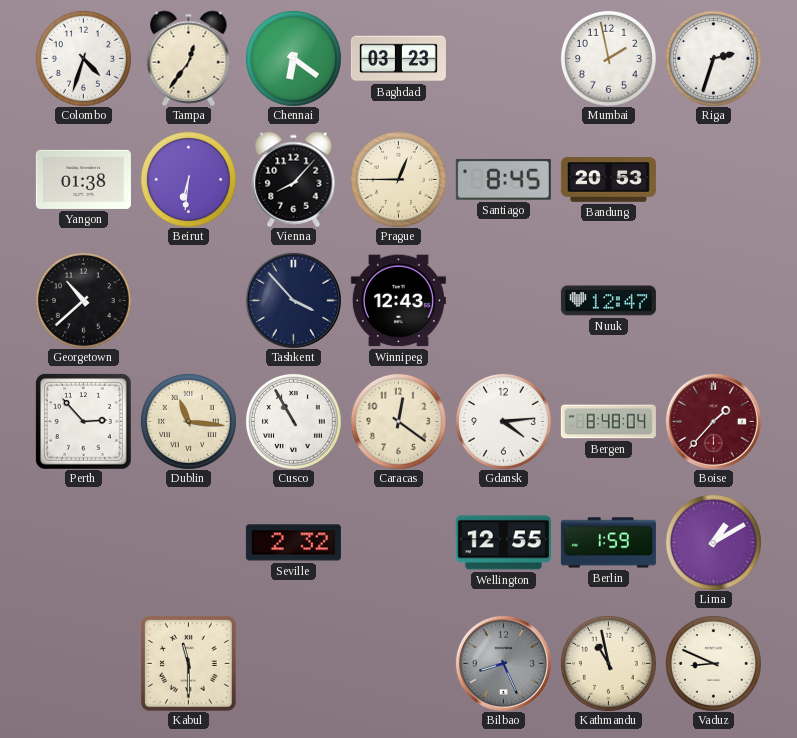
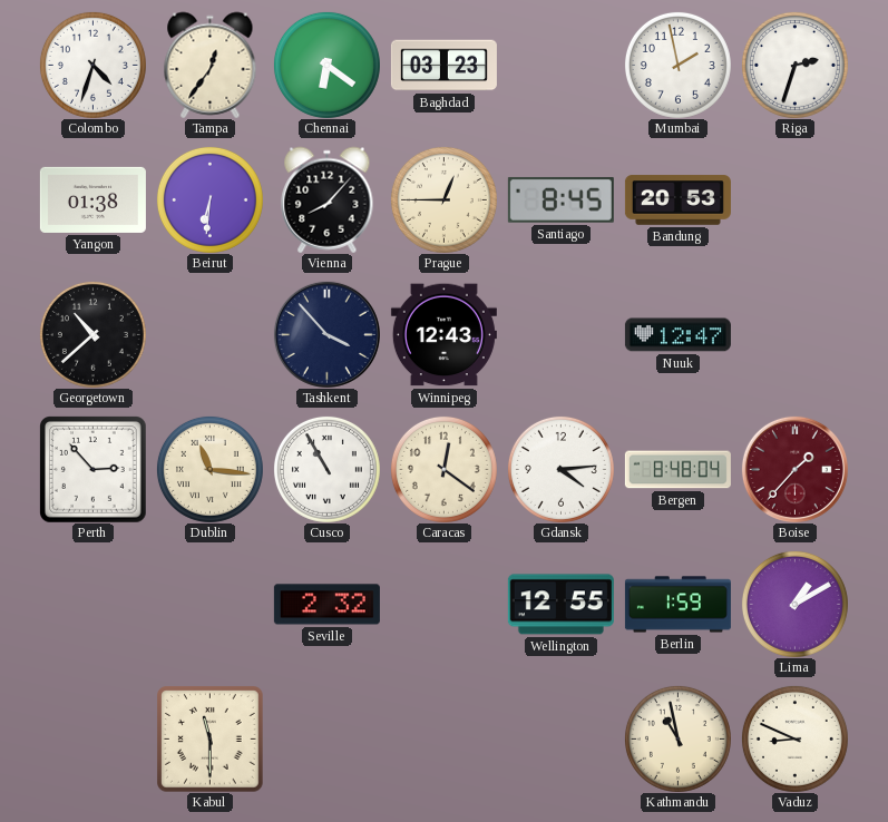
Bilbao: 8:26 -> none (503, 663)
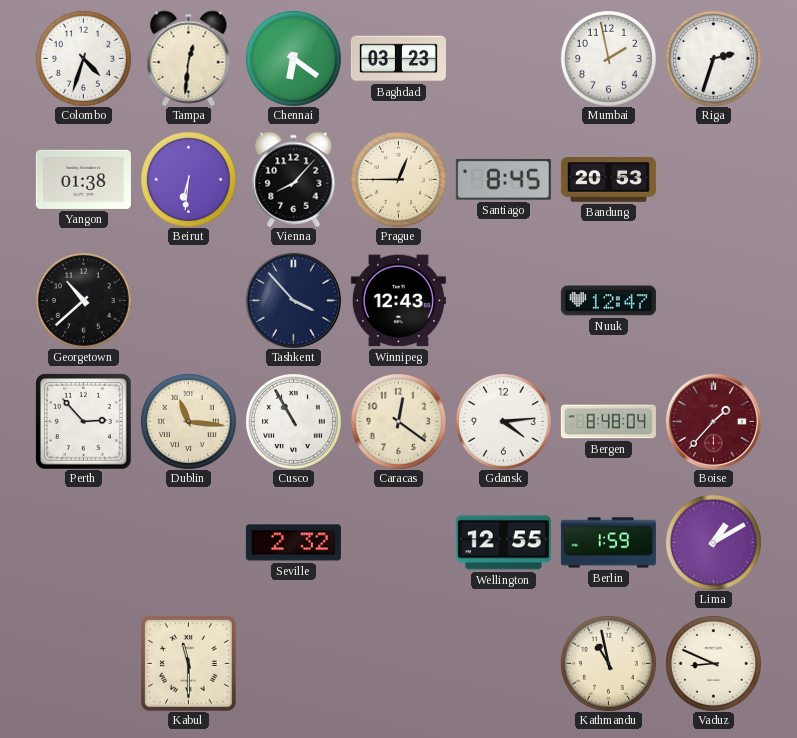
Tampa: 12:36 -> 12:31 (189, 58)
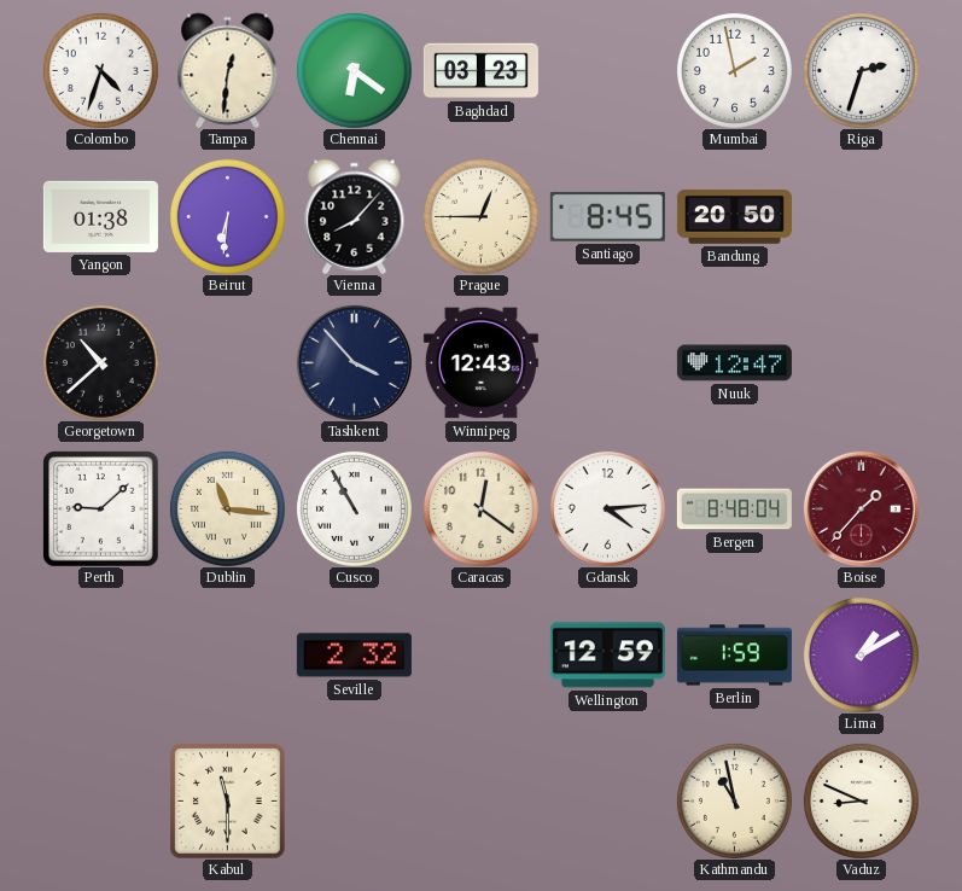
Bandung: 20:53 -> 20:50 (734, 217)
Perth: 2:53 -> 9:08 (101, 509)
Wellington: 12:55 -> 12:59 (607, 656)
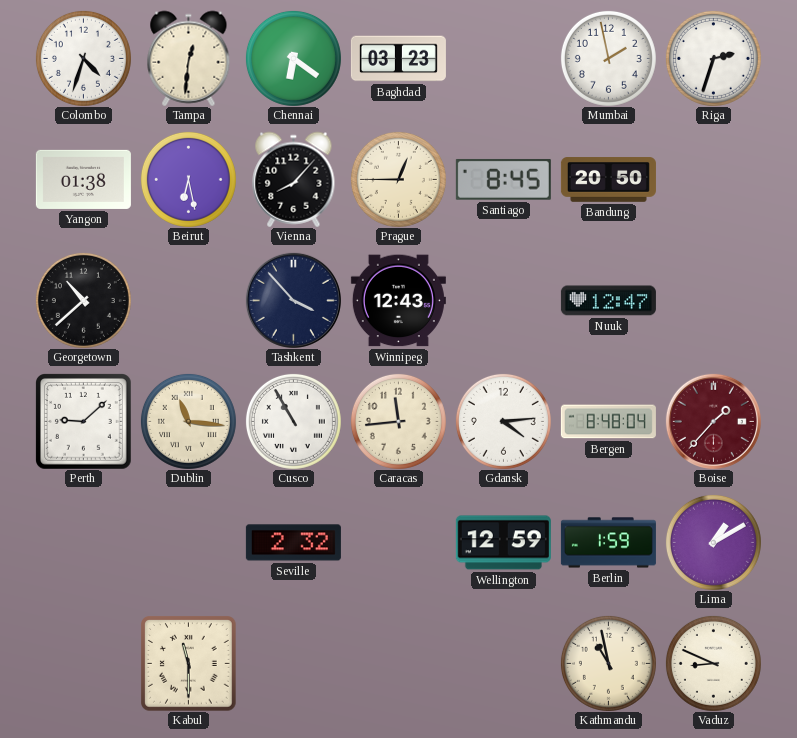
Beirut: 6:31 -> 6:28 (188, 179)
Caracas: 12:21 -> 11:44 (398, 421)
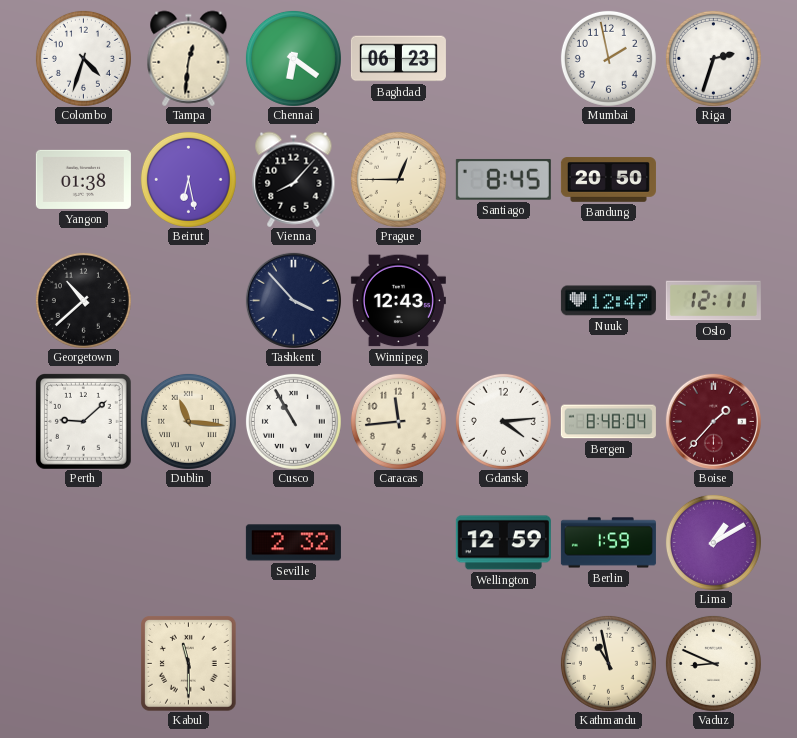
Baghdad: 03:23 -> 06:23 (398, 59)
Oslo: none -> 12:11 (713, 301)
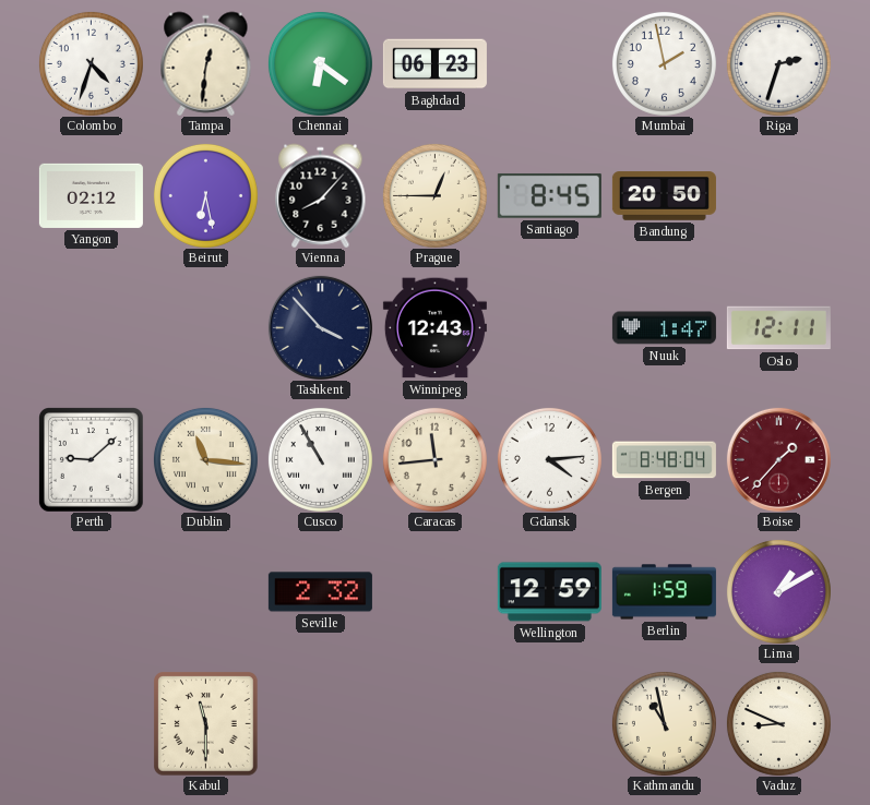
Yangon: 01:38 -> 02:12 (91, 195)
Georgetown: 10:38 -> none (83, 300)
Nuuk: 12:47 -> 1:47 (664, 328)
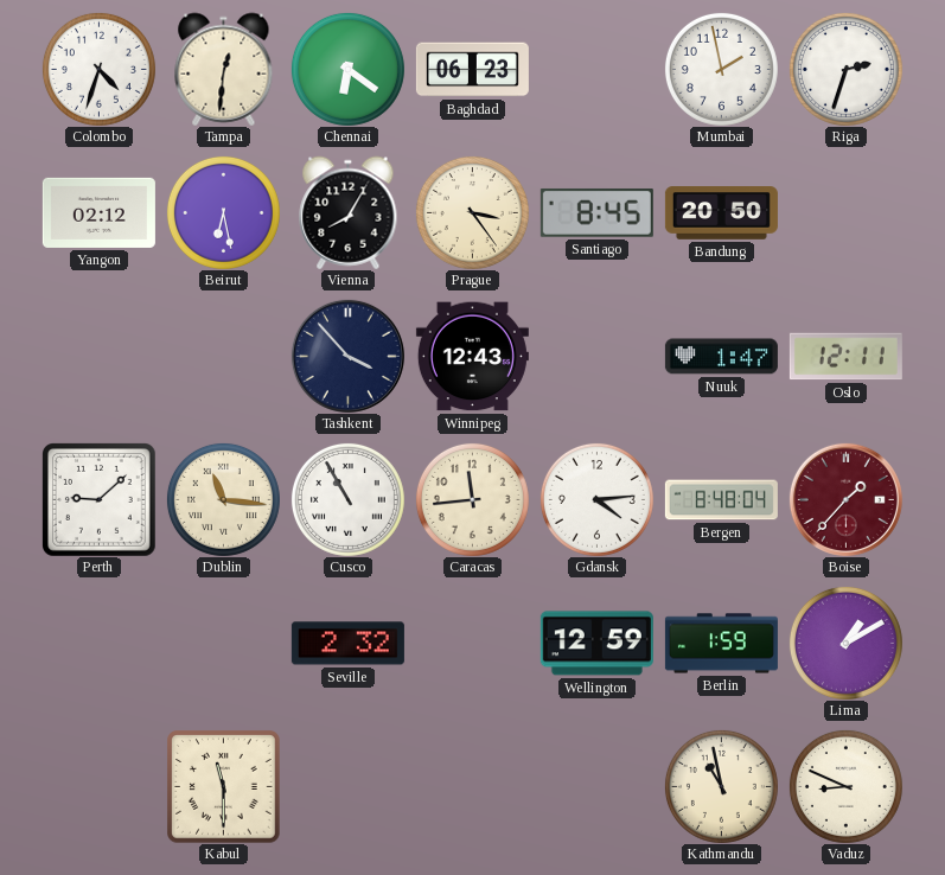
Vienna: 8:07 -> 8:05 (349, 212)
Prague: 12:45 -> 3:24 (472, 212)
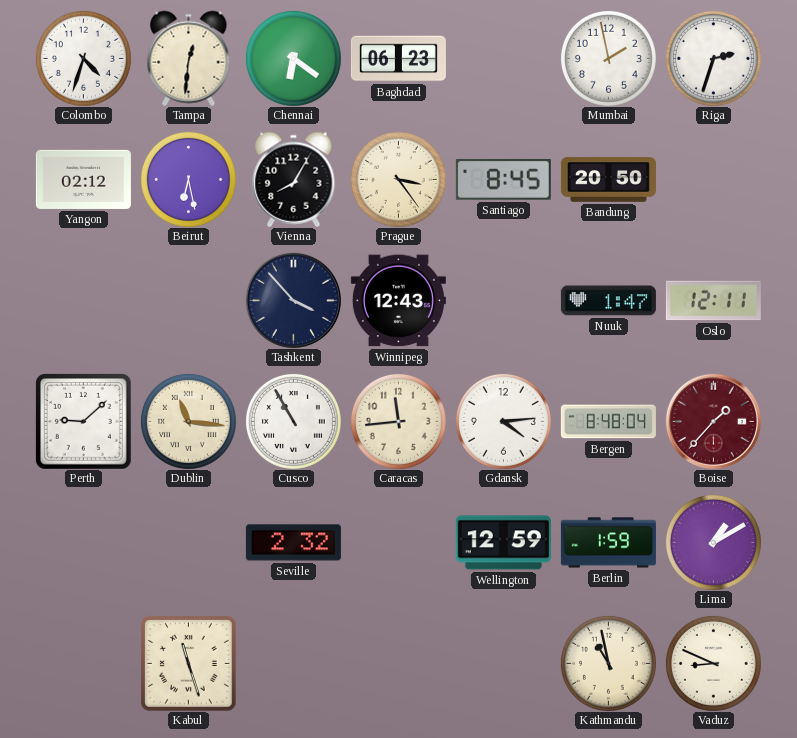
Kabul: 11:30 -> 11:27 (189, 664)
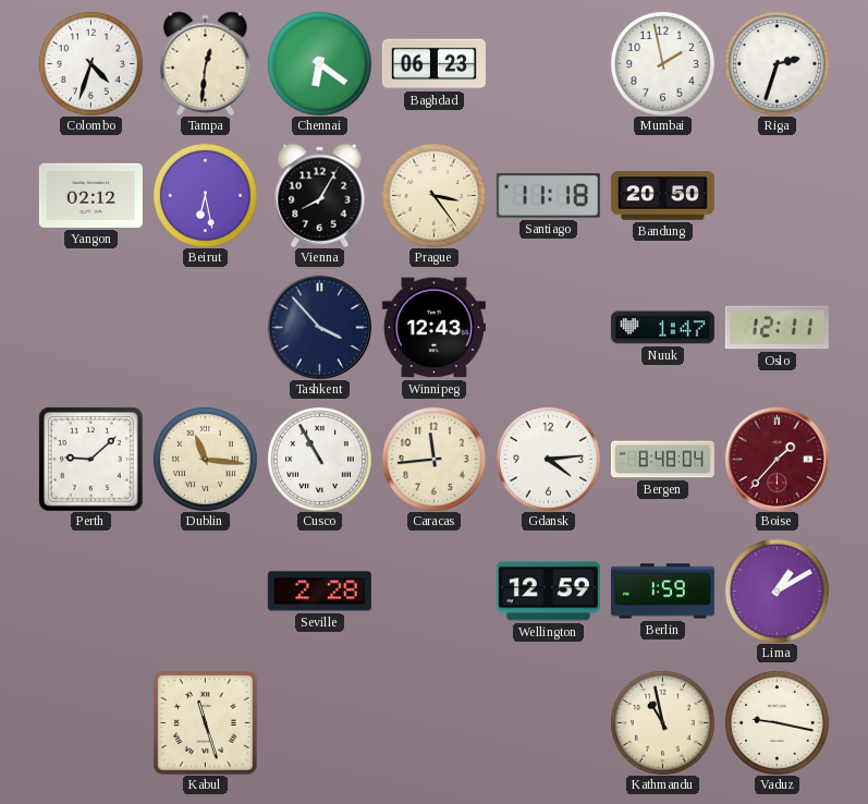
Santiago: 8:45 -> 11:18 (548, 195)
Seville: 2:32 -> 2:28 (319, 592)
Vaduz: 8:49 -> 9:17 (777, 722)
